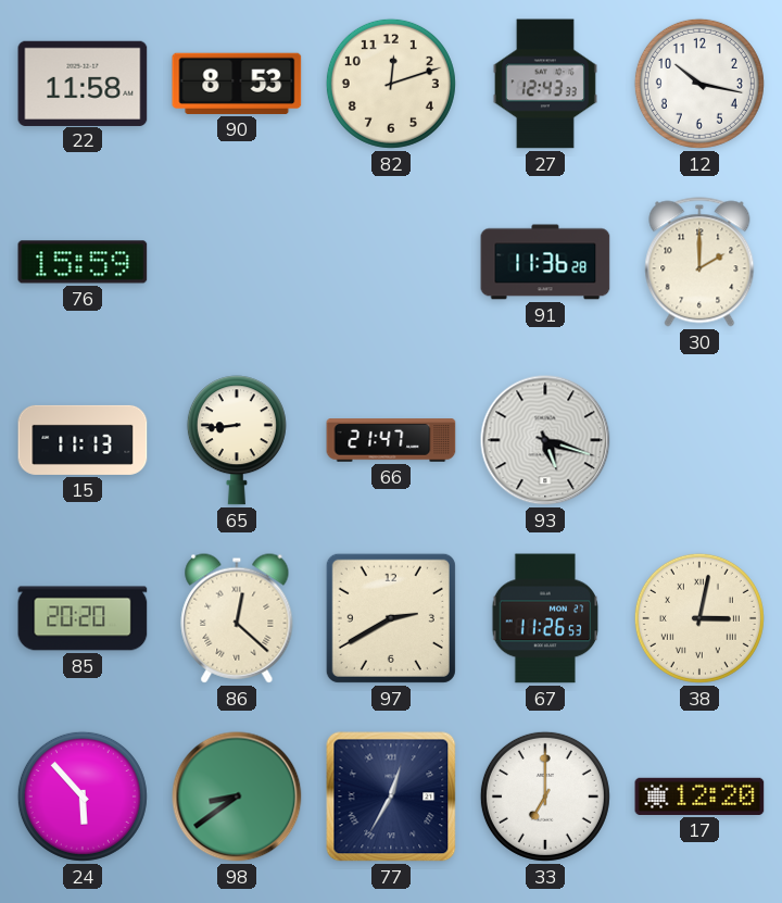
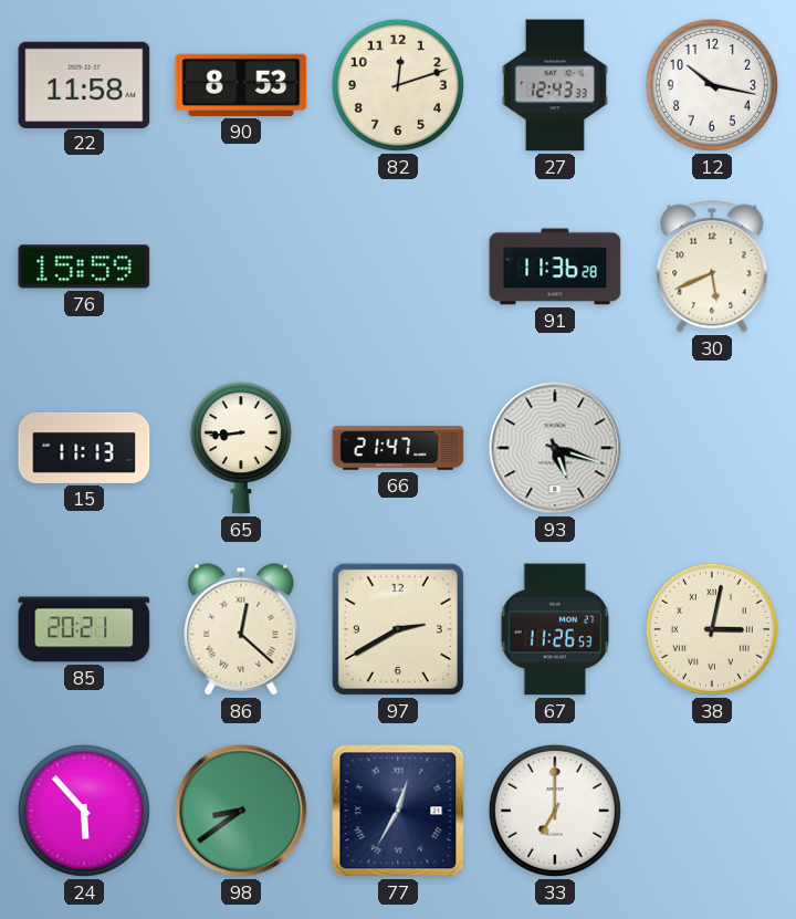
30: 2:00 -> 5:41 (712, 267)
85: 20:20 -> 20:21 (84, 629)
17: 12:20 -> none (699, 797)
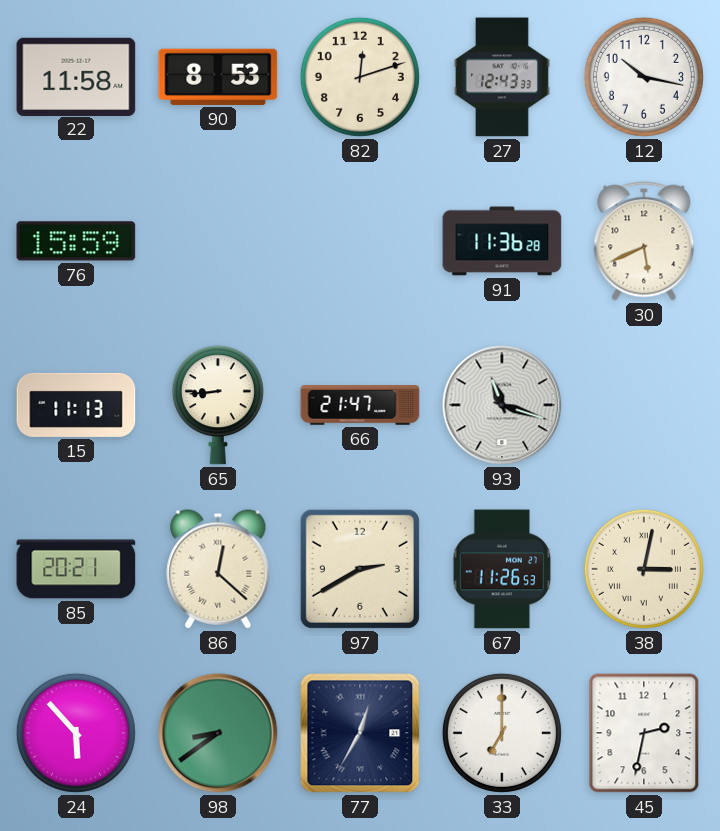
93: 5:18 -> 11:18 (502, 405)
45: none -> 2:32 (644, 733)
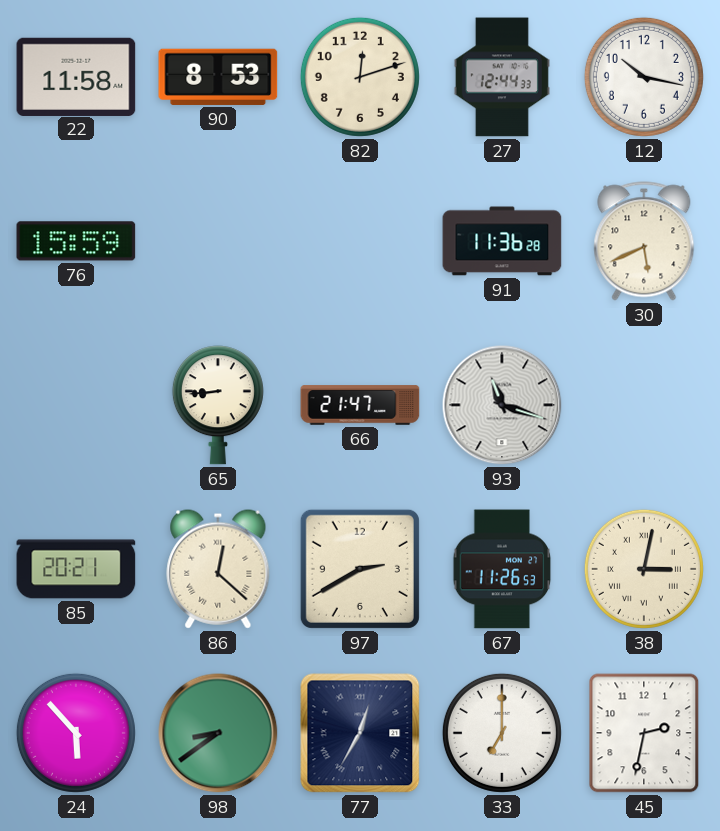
27: 12:43 -> 12:44 (502, 77)
15: 11:13 -> none (76, 405)
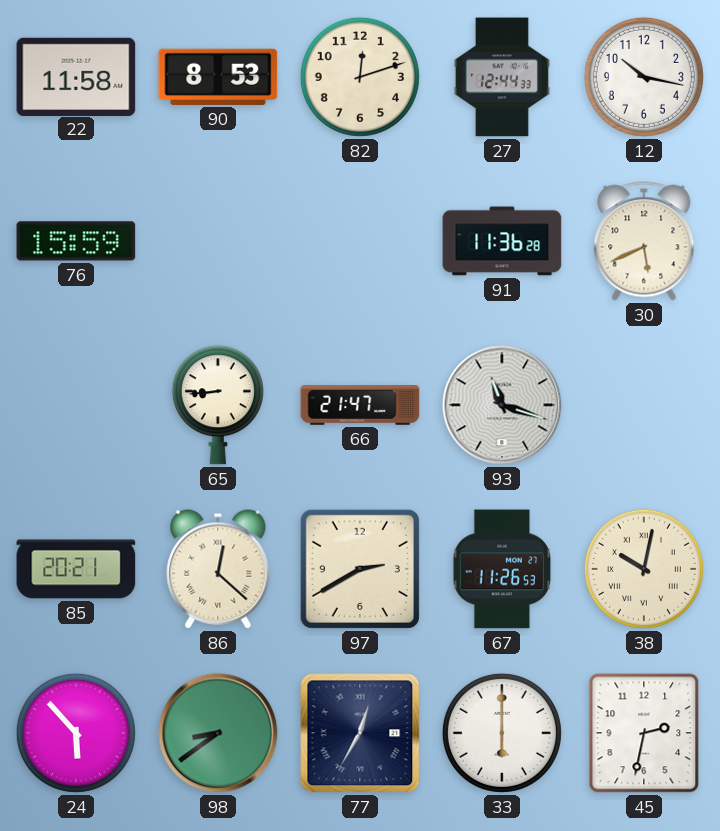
38: 3:02 -> 10:02 (644, 569)
33: 7:00 -> 6:00 (502, 733)
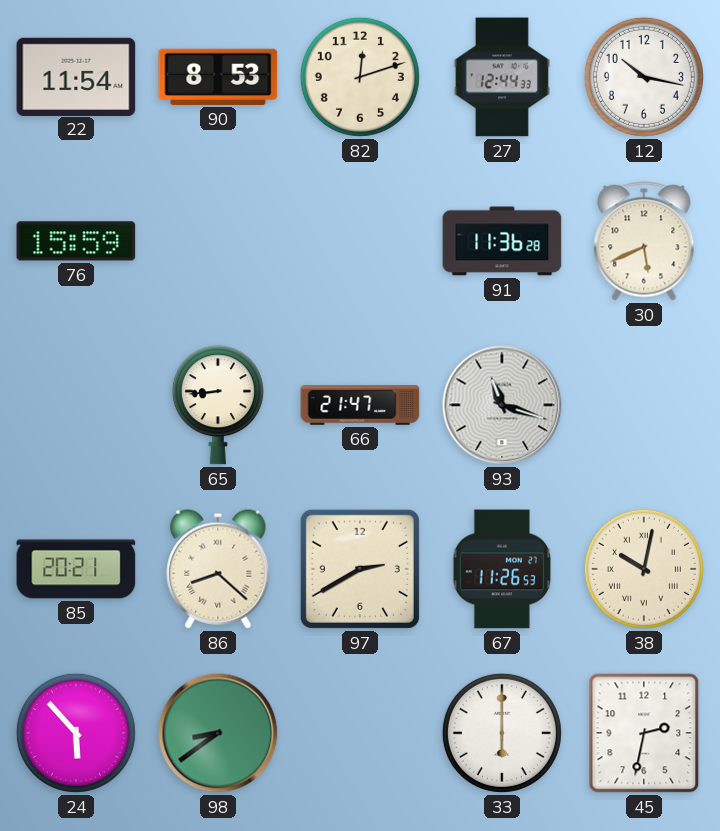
22: 11:58 -> 11:54 (76, 76)
86: 12:22 -> 8:22 (218, 569)
77: 12:35 -> none (360, 733)
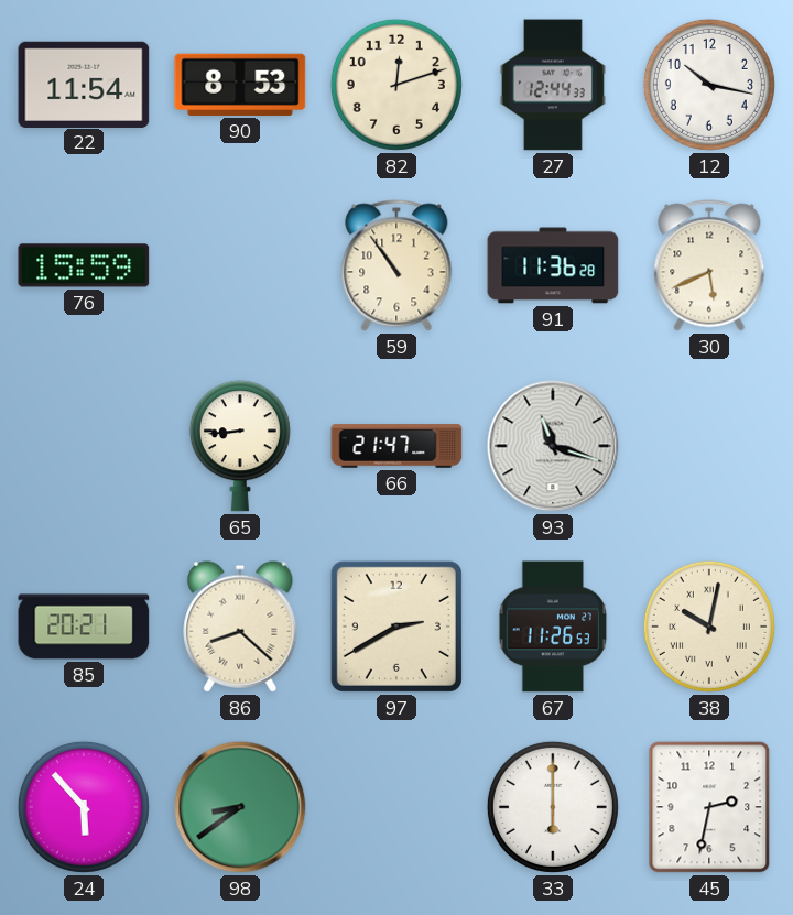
59: none -> 10:54 (397, 265)
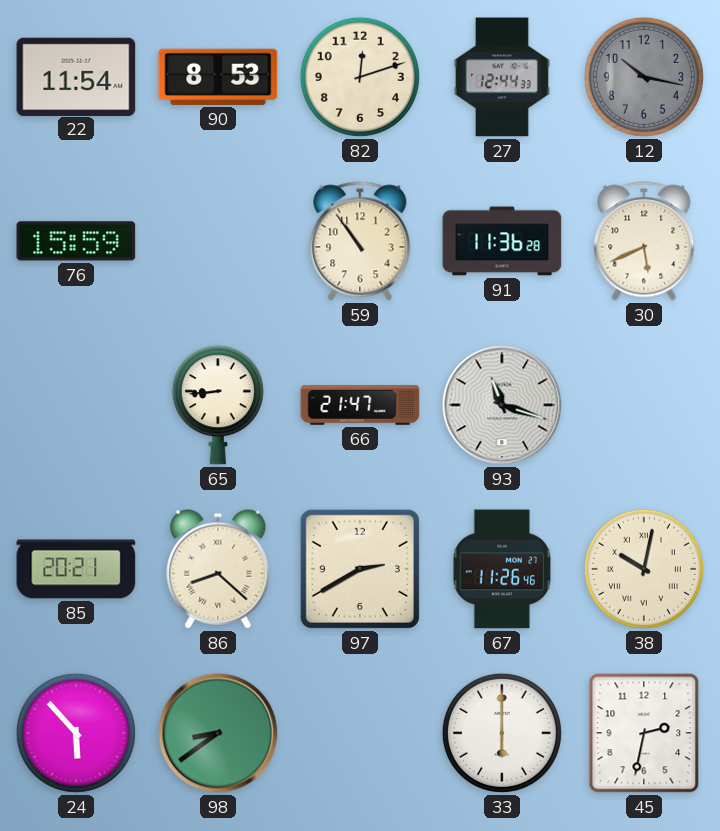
12 dial: white -> grey (644, 77)
67: 11:26:53 -> 11:26:46 (502, 569)
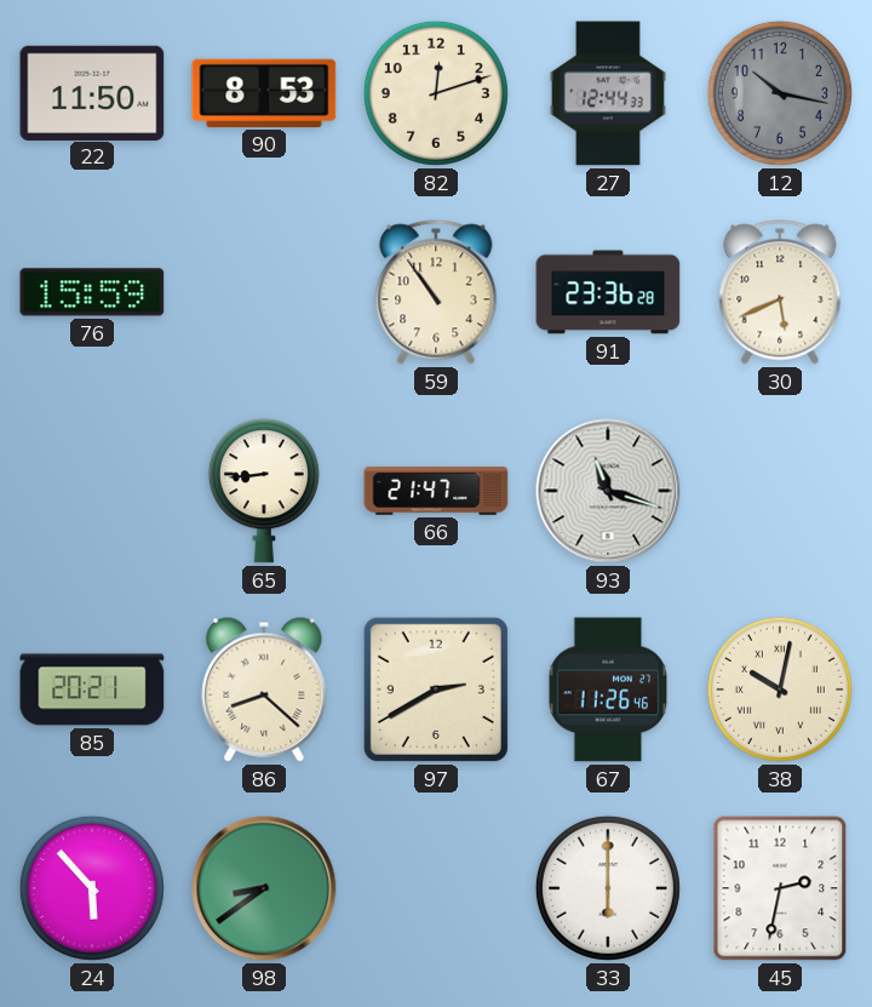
22: 11:54 -> 11:50 (92, 92)
91: 11:36 -> 23:36 (608, 292)
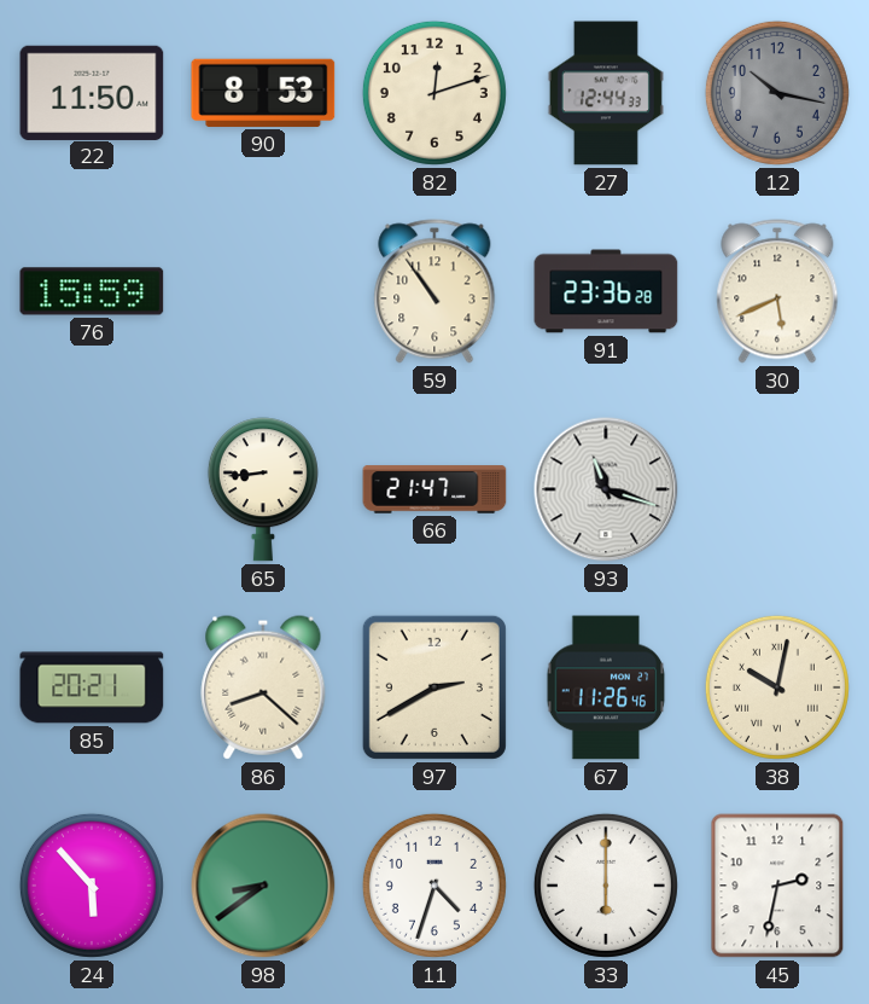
11: none -> 4:33 (434, 886)
